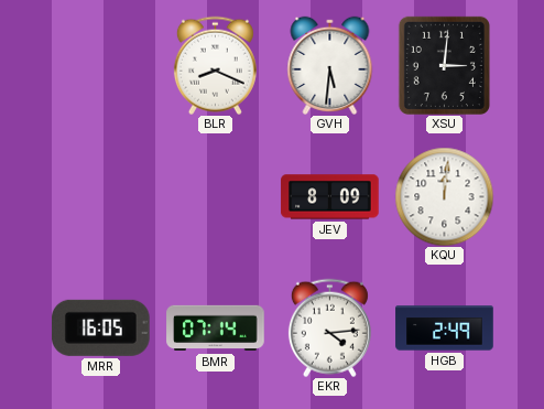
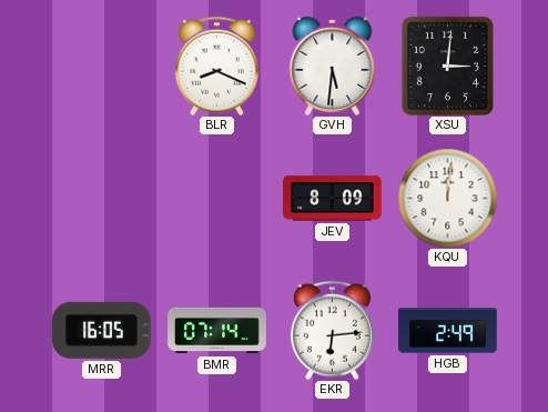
EKR: 4:14 -> 6:14 (332, 330)
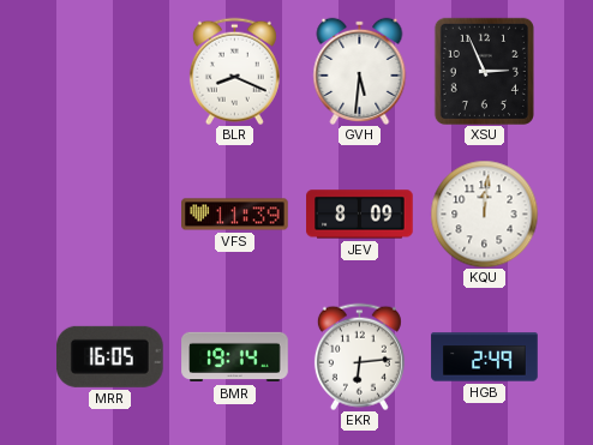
XSU: 3:01 -> 2:56 (484, 71)
VFS: none -> 11:39 (235, 215)
BMR: 07:14 -> 19:14 (235, 357)
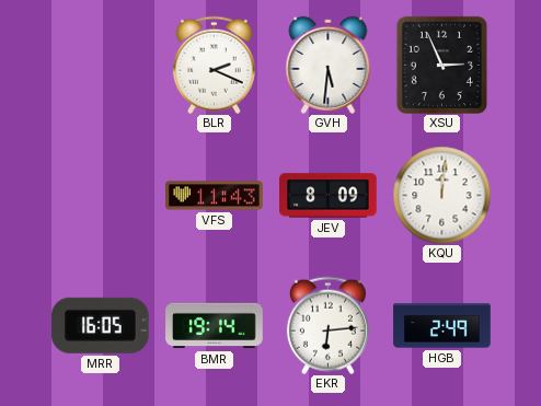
BLR: 8:19 -> 2:19 (214, 65)
VFS: 11:39 -> 11:43 (215, 196)
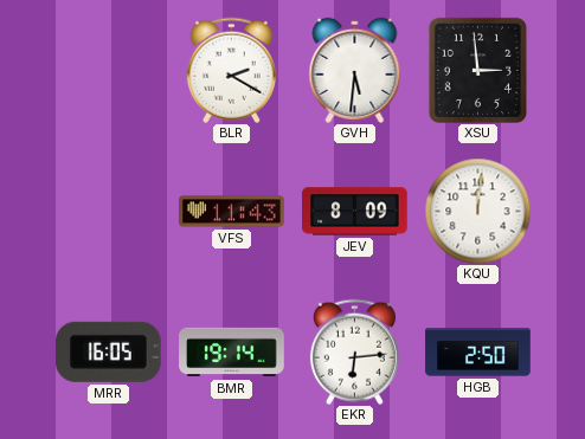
BLR: 2:19 -> 2:20 (231, 70)
XSU: 2:56 -> 2:59 (477, 70)
HGB: 2:49 -> 2:50 (478, 353)
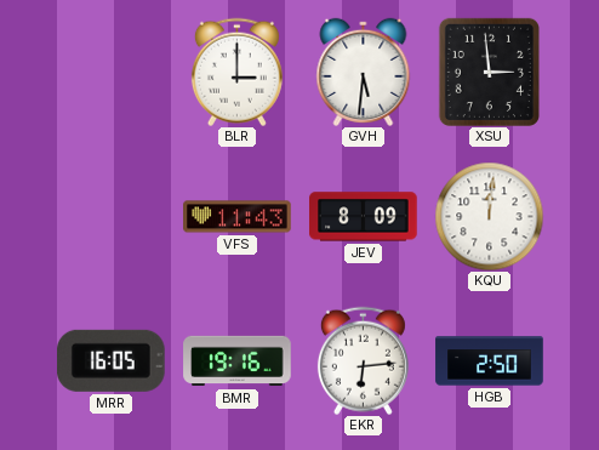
BLR: 2:20 -> 3:00 (236, 72)
BMR: 19:14 -> 19:16 (238, 361)
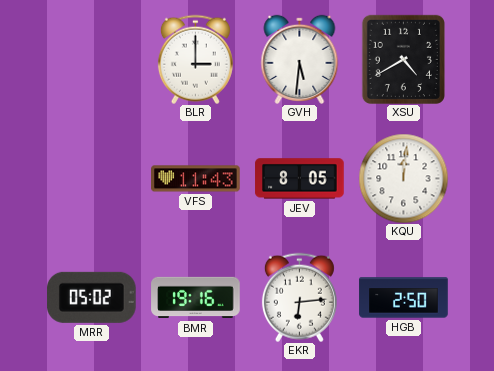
XSU: 2:59 -> 4:40 (403, 59)
JEV: 8:09 -> 8:05 (300, 179)
MRR: 16:05 -> 05:02 (92, 297)
